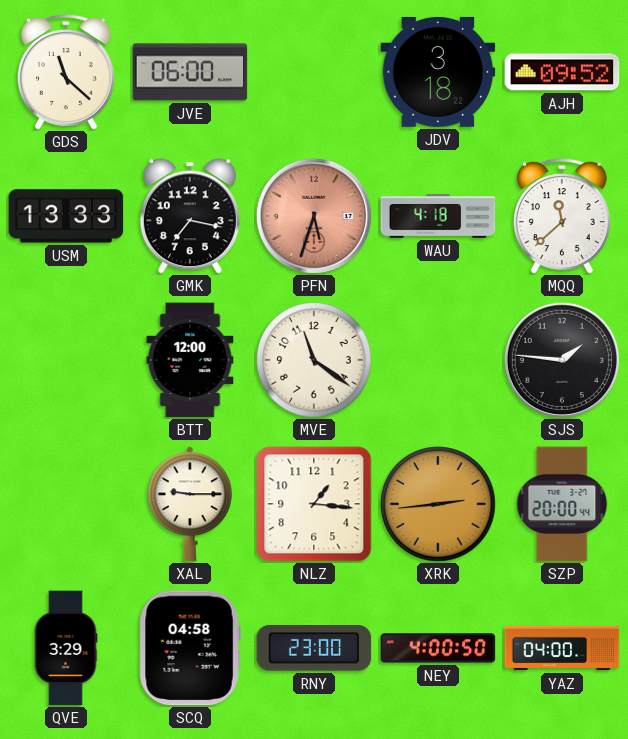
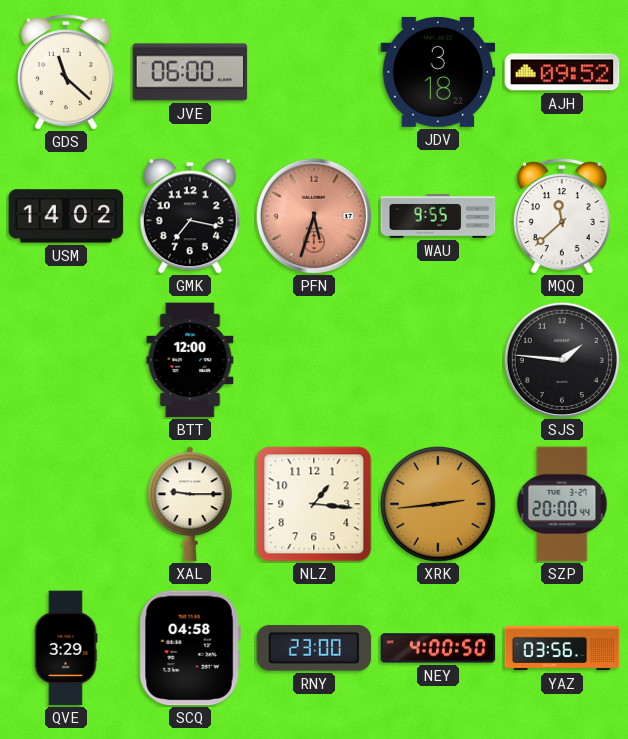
USM: 13:33 -> 14:02 (66, 216)
WAU: 4:18 -> 9:55 (438, 217)
MVE: 11:21 -> none (314, 360)
YAZ: 04:00 -> 03:56 (562, 648)
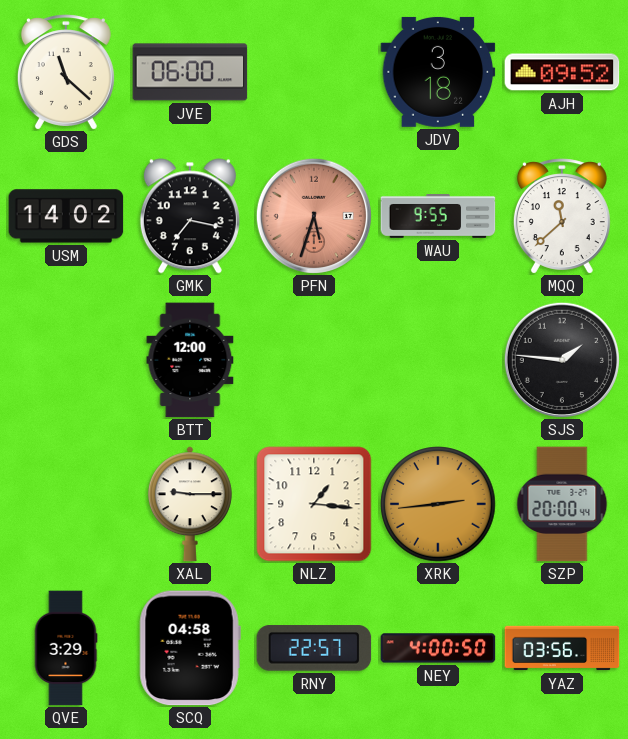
RNY: 23:00 -> 22:57 (314, 648)
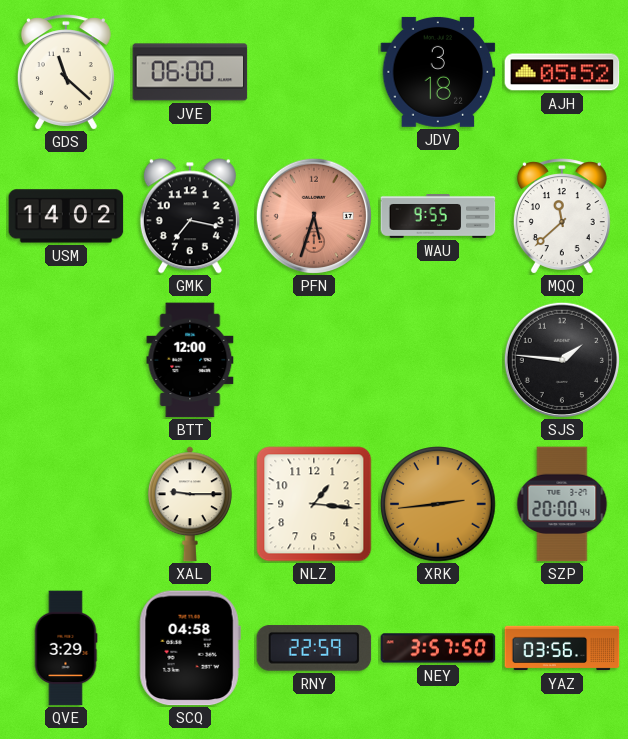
AJH: 09:52 -> 05:52 (562, 72)
RNY: 22:57 -> 22:59 (314, 648)
NEY: 4:00 -> 3:57 (438, 648)
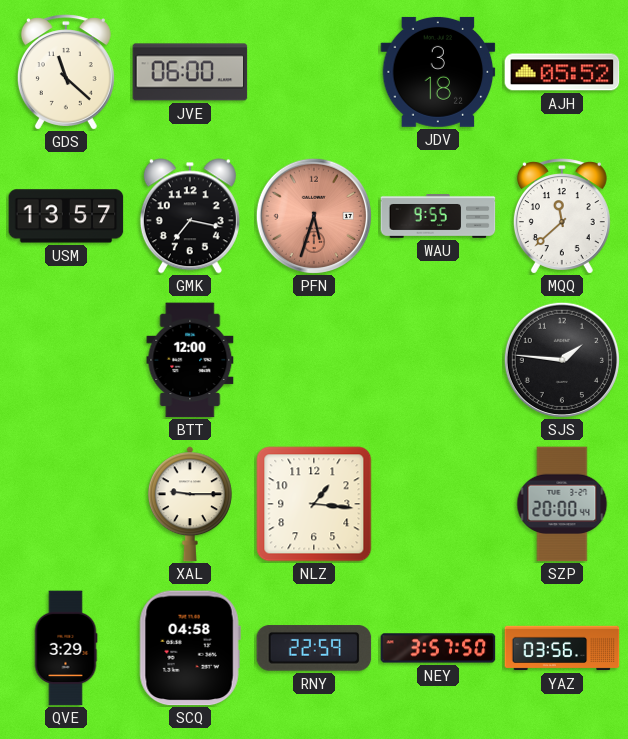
USM: 14:02 -> 13:57 (66, 216)
XRK: 2:44 -> none (438, 504)
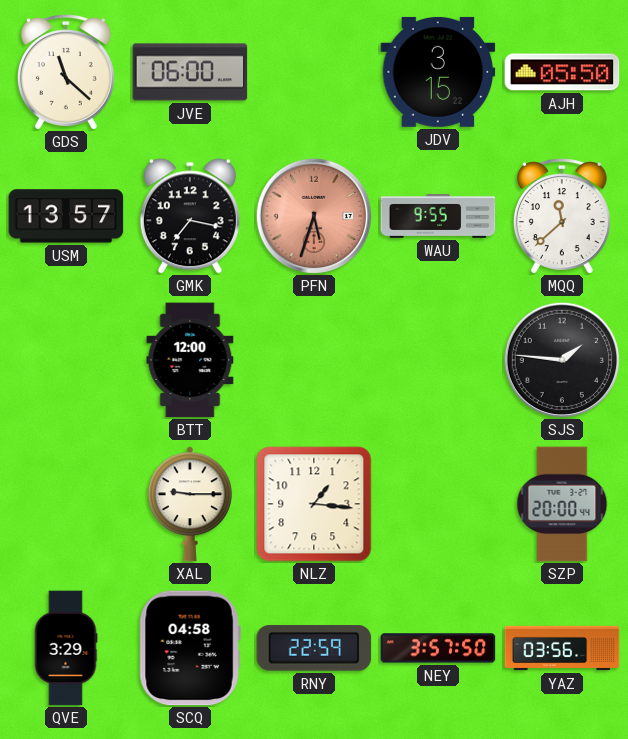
JDV: 3:18 -> 3:15 (438, 72)
AJH: 05:52 -> 05:50 (562, 72)
